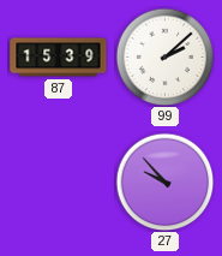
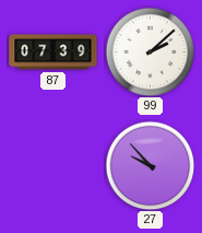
87: 15:39 -> 07:39 (54, 53)
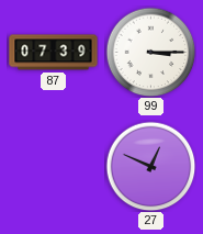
99: 2:08 -> 3:15 (150, 52)
27: 9:53 -> 12:49 (150, 166)
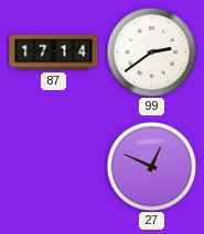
87: 07:39 -> 17:14 (54, 53)
99: 3:15 -> 2:39 (151, 52)
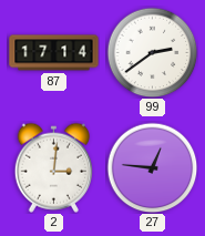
2: none -> 3:01 (53, 167)
27: 12:49 -> 12:46 (152, 167)
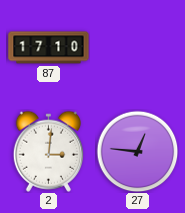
87: 17:14 -> 17:10 (49, 48)
99: 2:39 -> none (152, 52)
